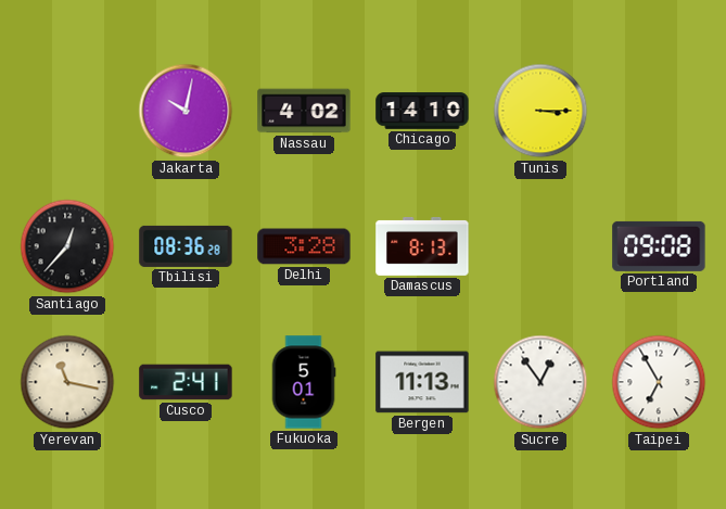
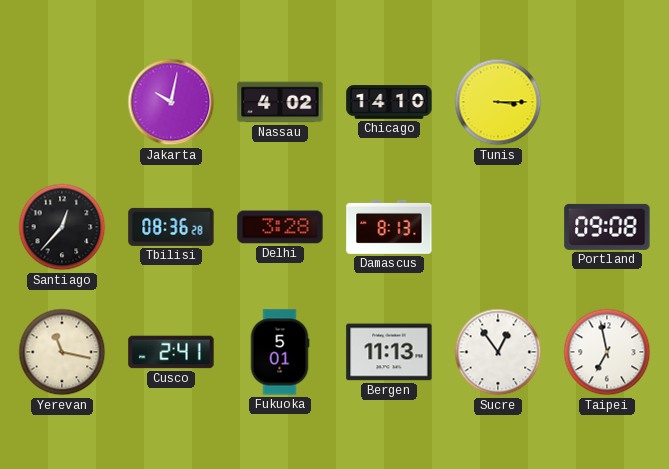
Taipei: 6:55 -> 6:58 (607, 352)
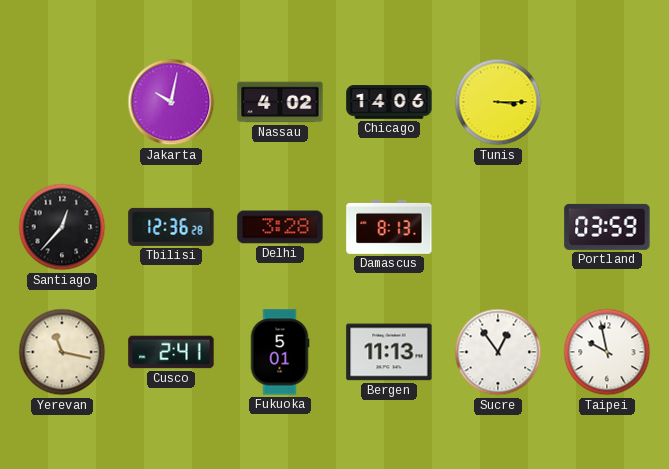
Chicago: 14:10 -> 14:06 (389, 102)
Tbilisi: 08:36 -> 12:36 (171, 227)
Portland: 09:08 -> 03:59 (607, 227)
Taipei: 6:58 -> 9:58 (607, 352)
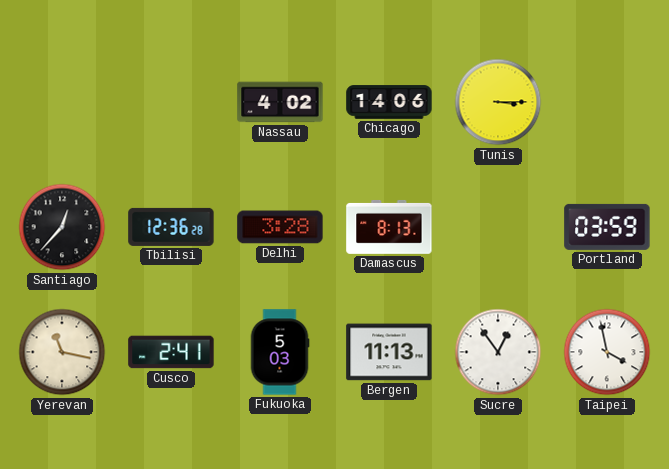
Jakarta: 10:02 -> none (171, 102)
Fukuoka: 5:01 -> 5:03 (280, 352)
Taipei: 9:58 -> 3:58 (607, 352)
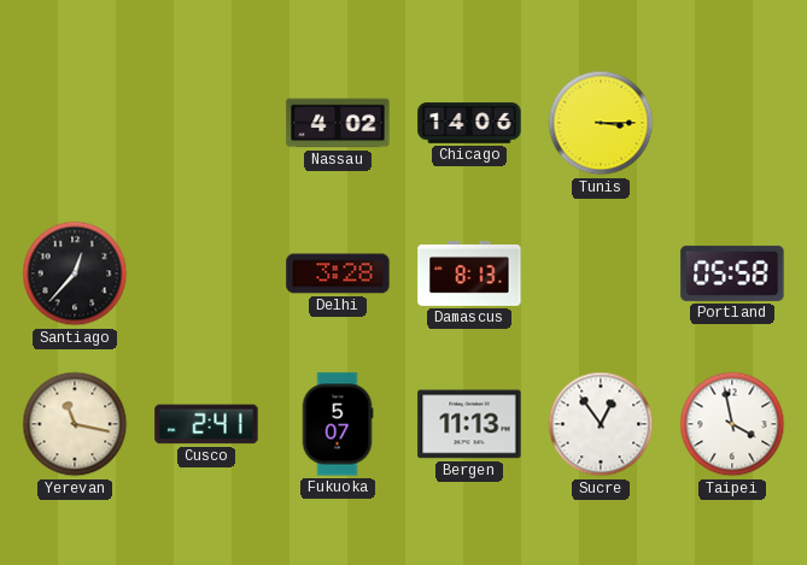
Tbilisi: 12:36 -> none (171, 227)
Portland: 03:59 -> 05:58 (732, 273)
Fukuoka: 5:03 -> 5:07 (338, 424)
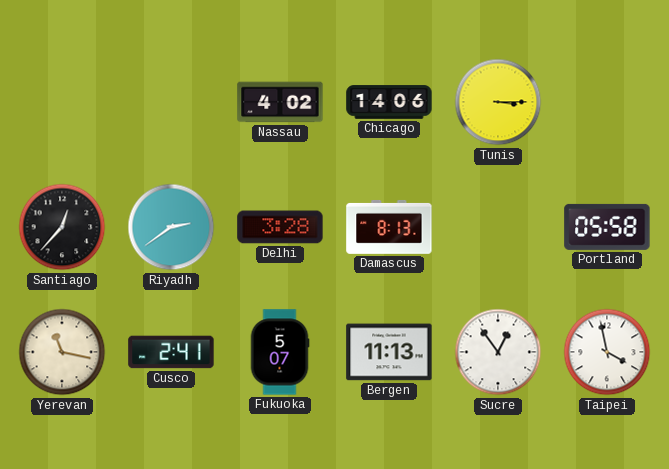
Riyadh: none -> 2:39 (171, 227)
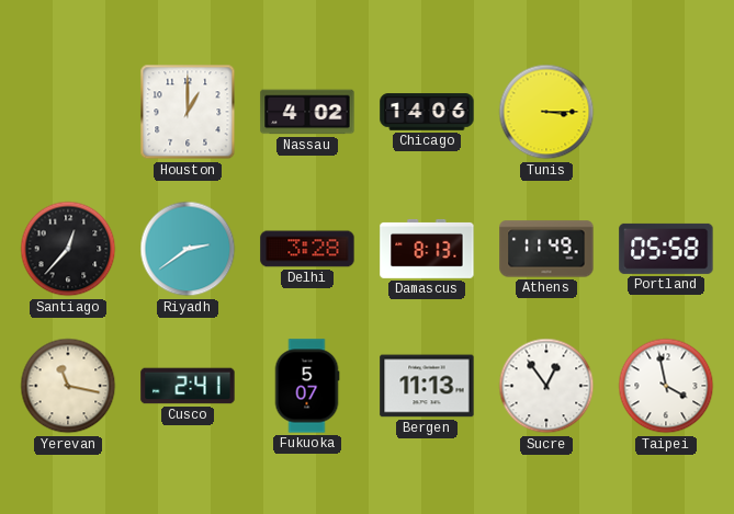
Houston: none -> 1:00 (188, 112)
Athens: none -> 11:49 (546, 249)
